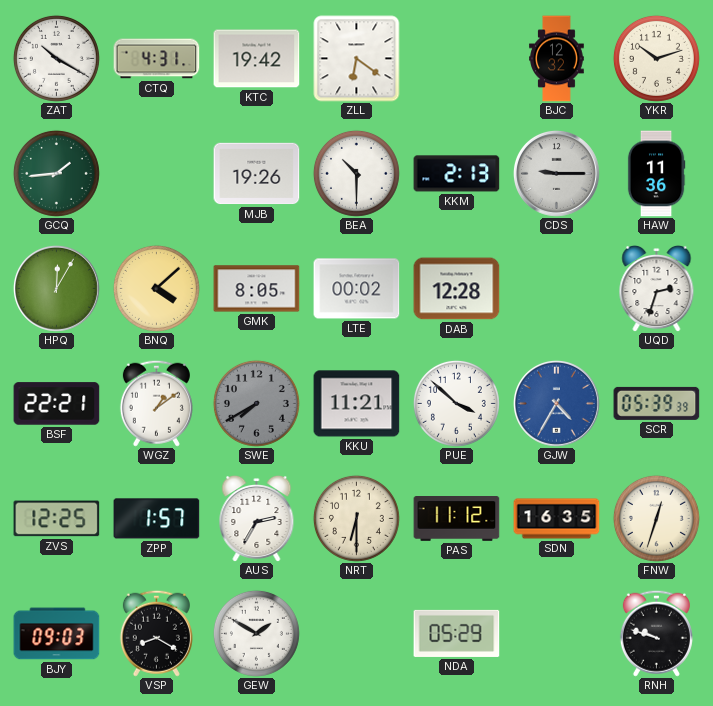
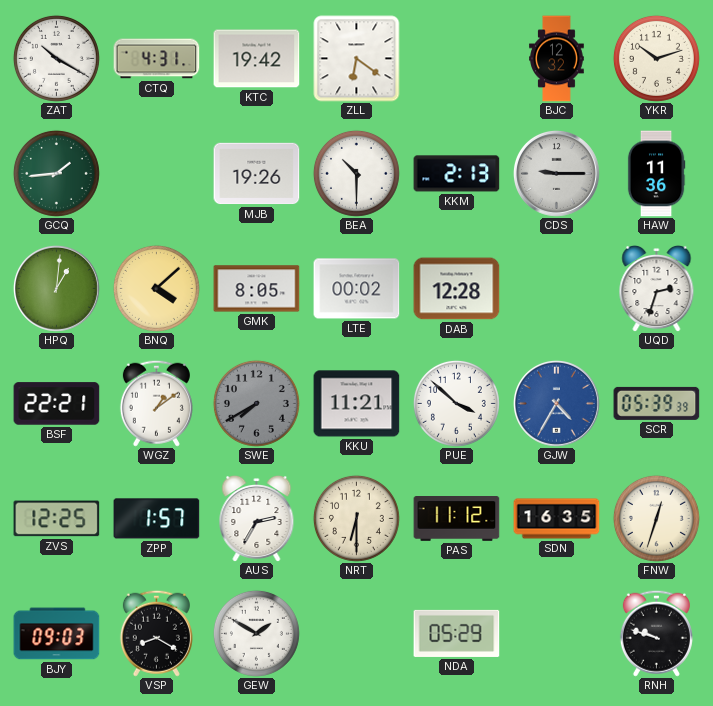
HPQ: 12:05 -> 1:01 (56, 288)
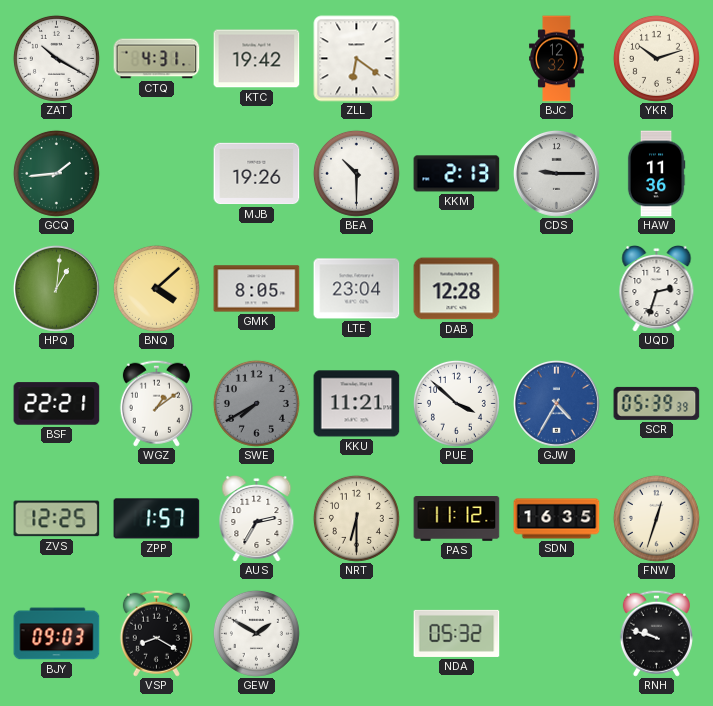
LTE: 00:02 -> 23:04 (357, 289)
NDA: 05:29 -> 05:32 (457, 633)
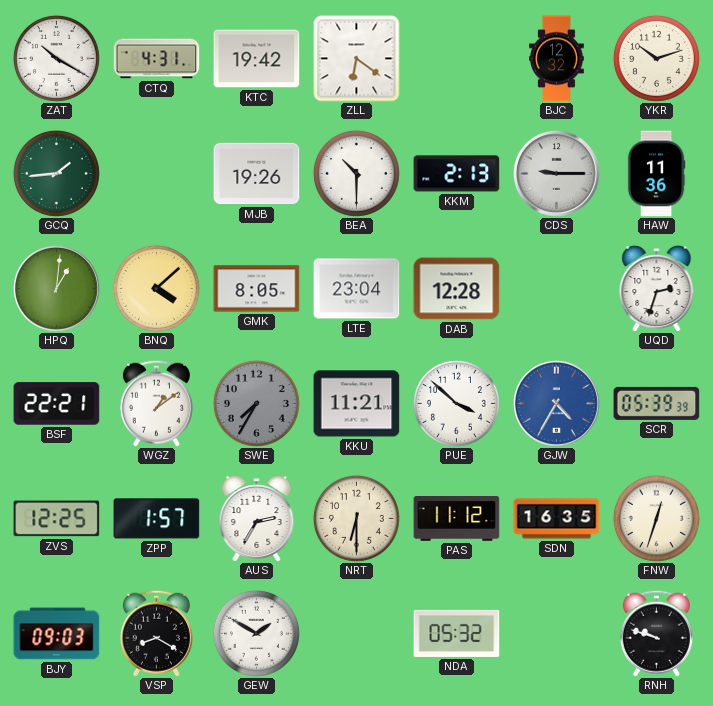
SWE: 7:40 -> 7:35 (256, 403)
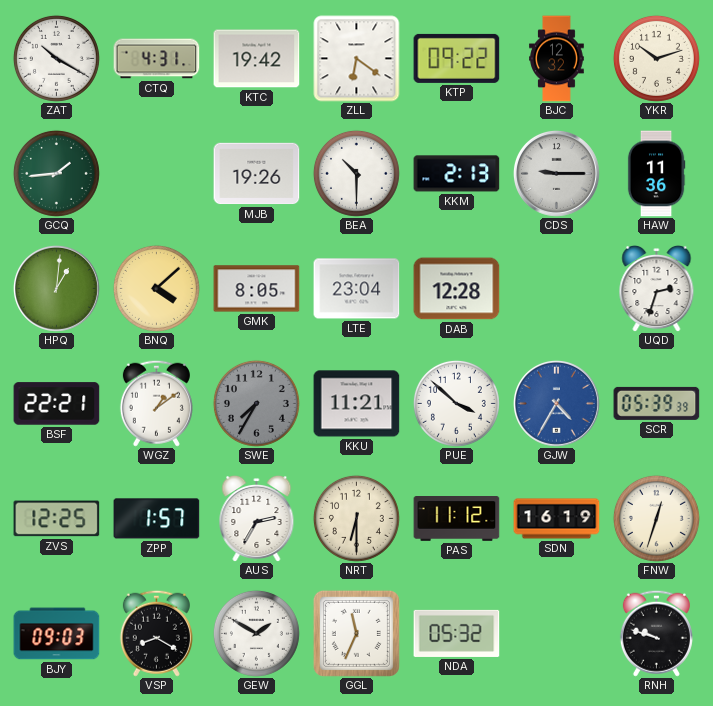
KTP: none -> 09:22 (457, 58)
SDN: 16:35 -> 16:19 (557, 519)
GGL: none -> 11:34 (356, 633)
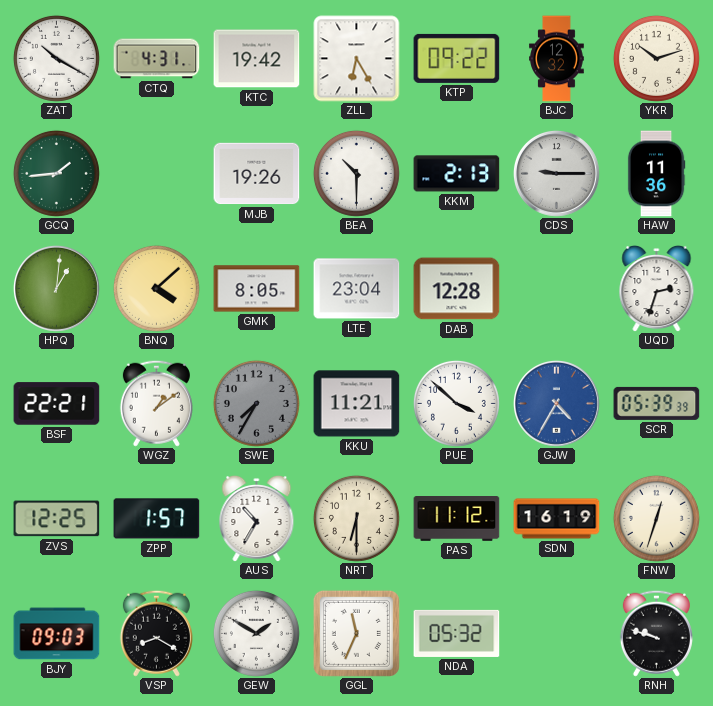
ZLL: 6:21 -> 6:25 (357, 59)
AUS: 2:35 -> 10:35 (257, 518)
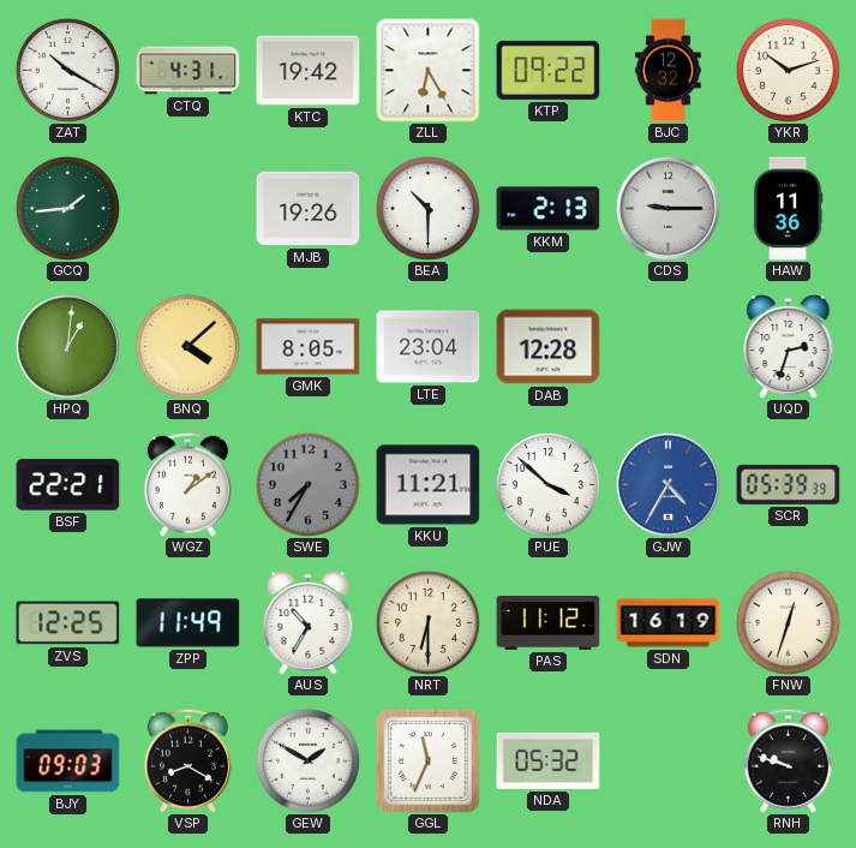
ZPP: 1:57 -> 11:49 (188, 623)
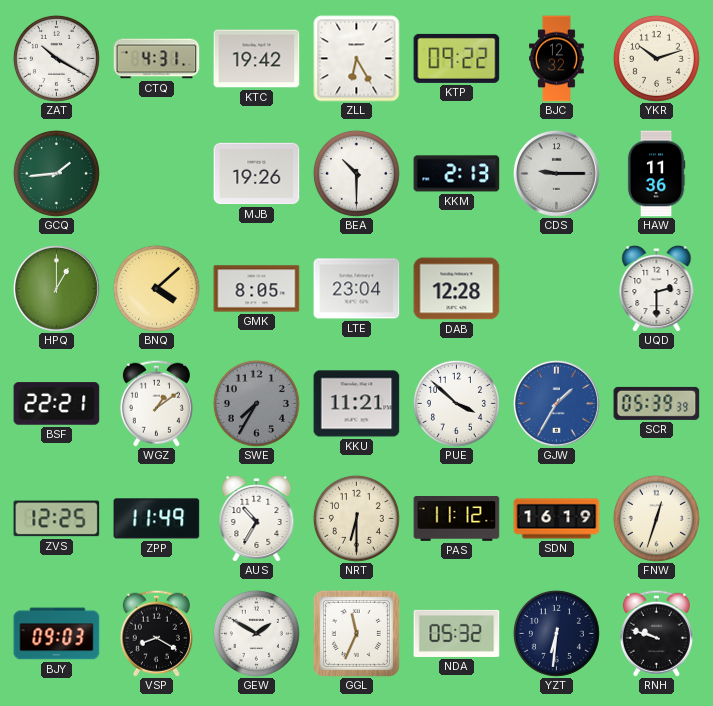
HPQ: 1:01 -> 1:00 (56, 288)
UQD: 2:33 -> 2:30 (657, 288)
GJW: 4:35 -> 1:35 (556, 403)
YZT: none -> 6:31 (556, 633)
